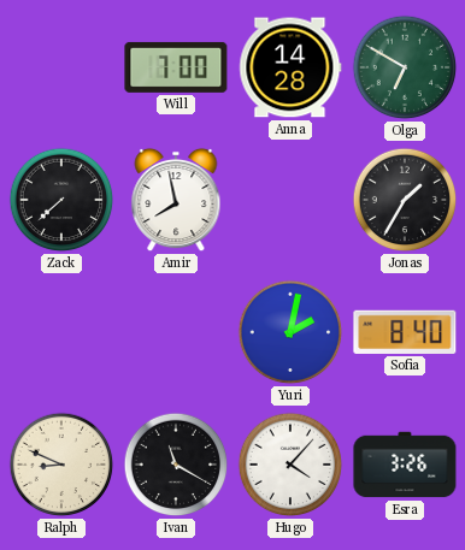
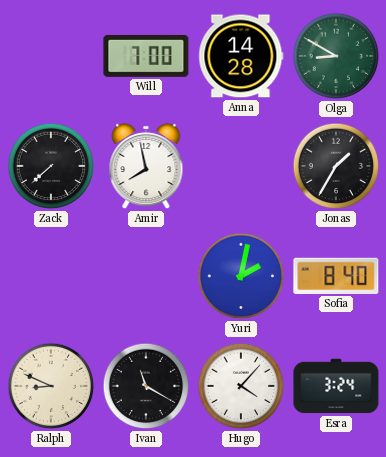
Olga: 6:50 -> 8:50 (336, 56)
Esra: 3:26 -> 3:24 (336, 386)
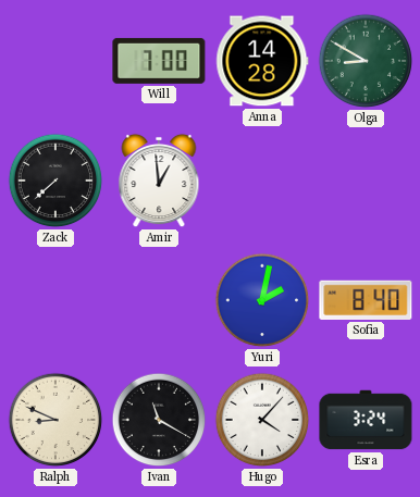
Amir: 7:58 -> 12:59 (159, 181)
Jonas: 1:35 -> none (336, 166)
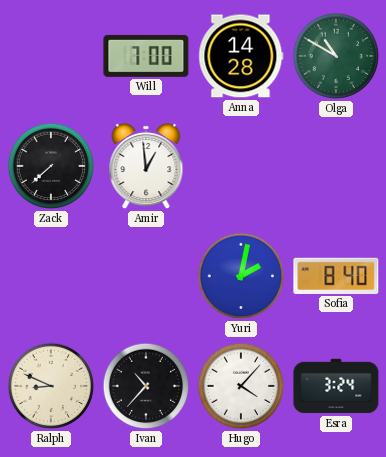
Olga: 8:50 -> 10:50 (336, 56)
Ivan: 11:20 -> 10:37 (146, 386)
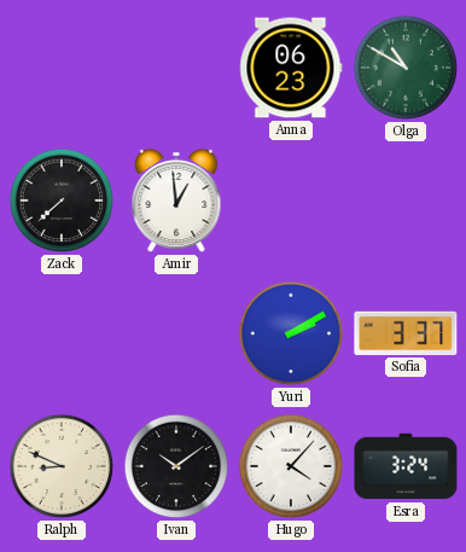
Will: 7:00 -> none (146, 56)
Anna: 14:28 -> 06:23 (291, 68)
Yuri: 2:02 -> 2:10 (291, 333)
Sofia: 8:40 -> 3:37 (406, 333)
Ivan: 10:37 -> 10:09 (176, 466)
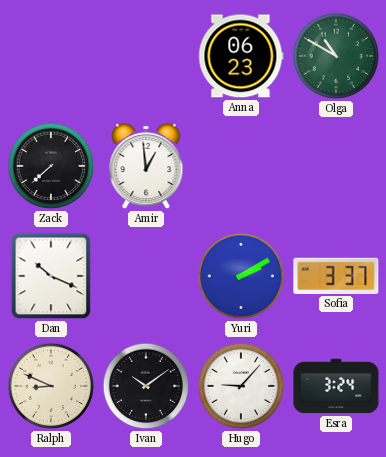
Dan: none -> 10:19 (51, 276)
Hugo: 4:07 -> 9:07 (241, 386)
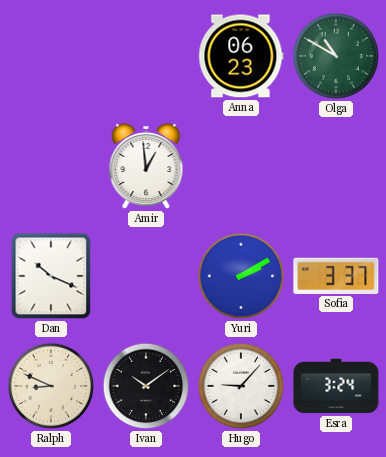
Zack: 7:38 -> none (51, 166)
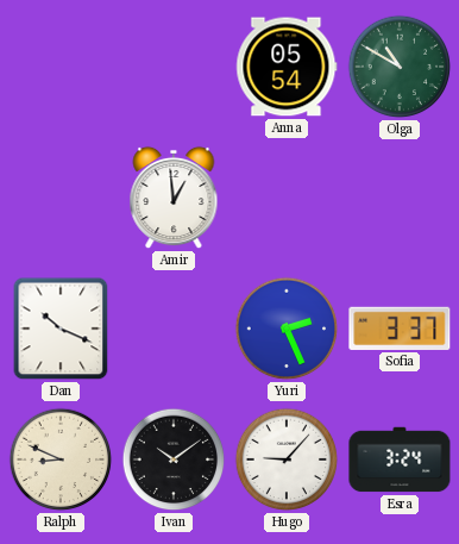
Anna: 06:23 -> 05:54 (287, 67)
Yuri: 2:10 -> 2:26 (287, 329)
